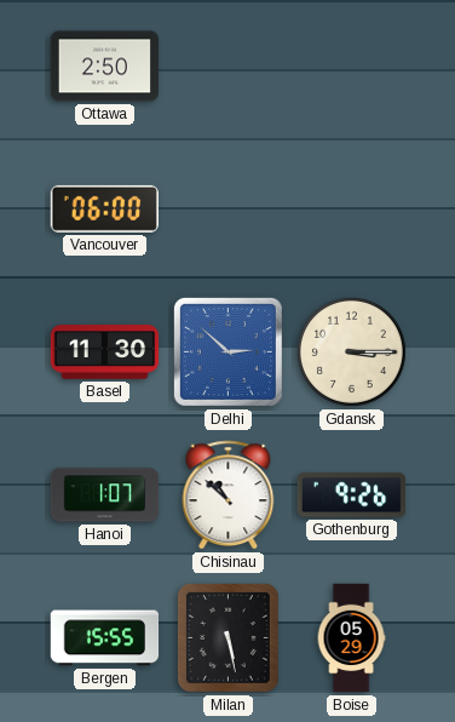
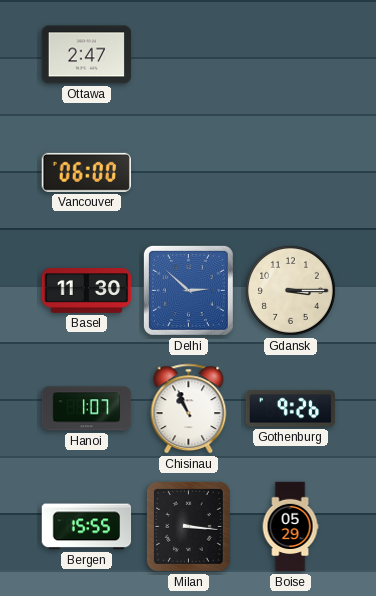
Ottawa: 2:50 -> 2:47 (87, 55)
Chisinau: 10:52 -> 10:56 (189, 409)
Milan: 5:28 -> 3:16 (188, 526)
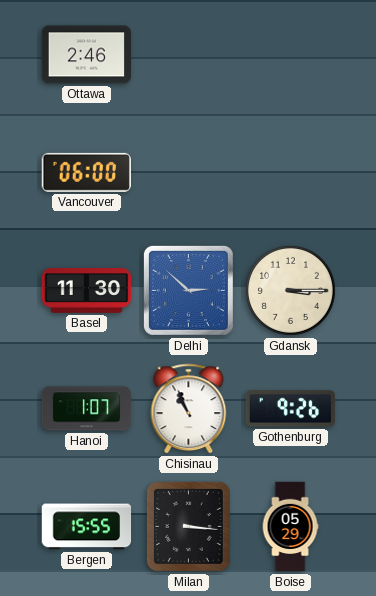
Ottawa: 2:47 -> 2:46 (87, 55)
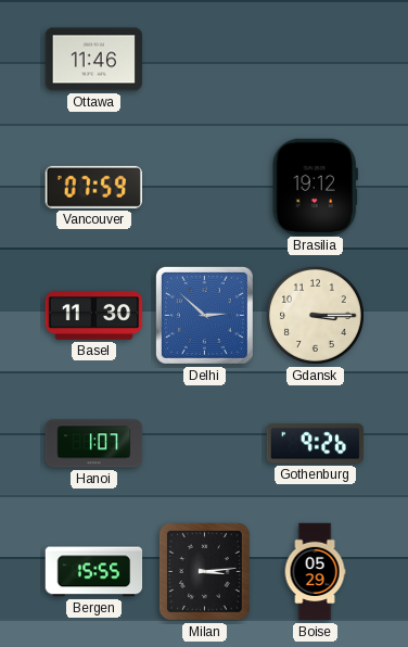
Ottawa: 2:46 -> 11:46 (94, 60)
Vancouver: 06:00 -> 07:59 (93, 187)
Brasilia: none -> 19:12 (315, 187)
Chisinau: 10:56 -> none (189, 409)
Milan: 3:16 -> 3:14 (204, 571)
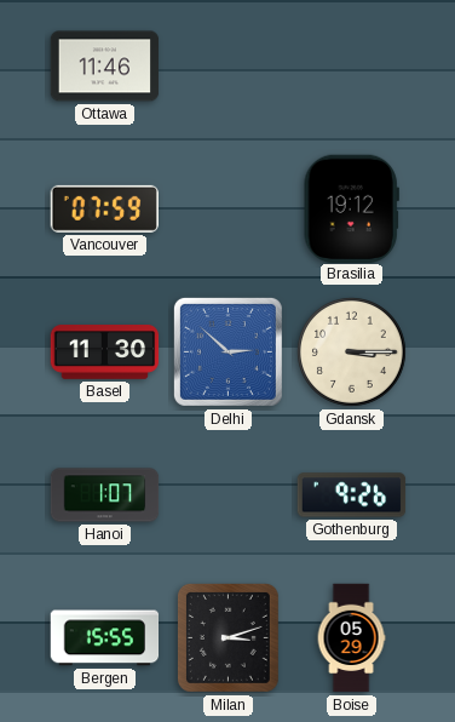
Milan: 3:14 -> 3:12 (227, 637)
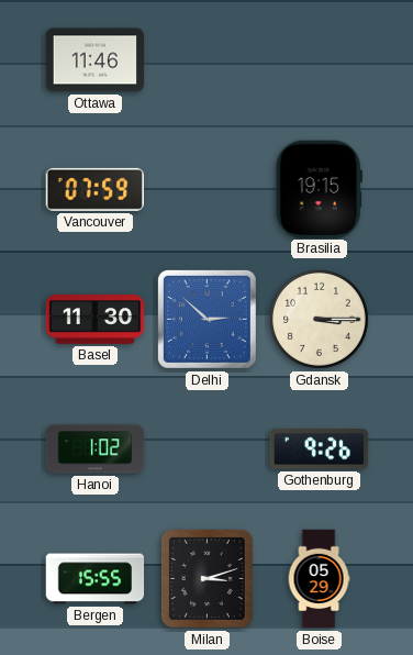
Brasilia: 19:12 -> 19:15 (319, 189)
Hanoi: 1:07 -> 1:02 (96, 449)
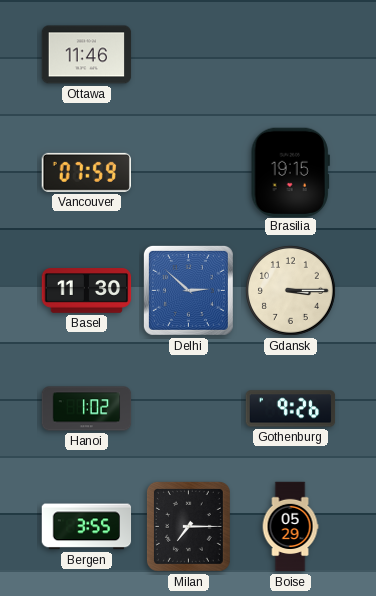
Bergen: 15:55 -> 3:55 (87, 527)
Milan: 3:12 -> 7:15 (188, 526)
